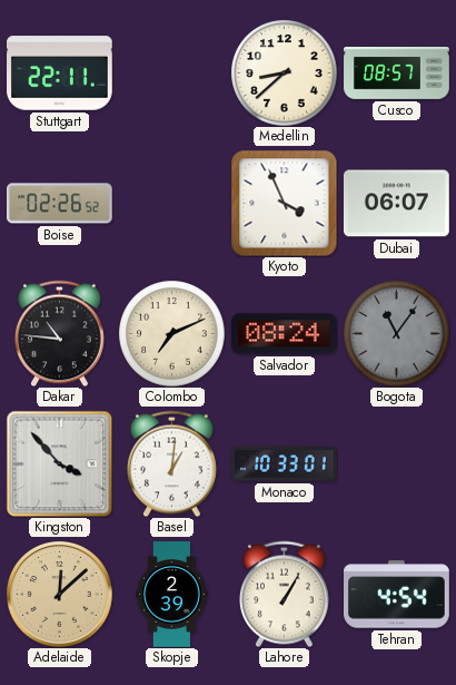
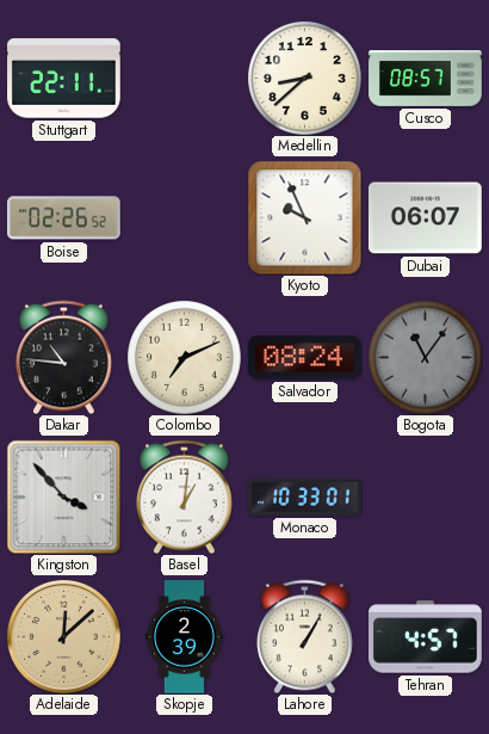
Kyoto: 3:56 -> 9:56 (304, 217)
Tehran: 4:54 -> 4:57 (426, 637)
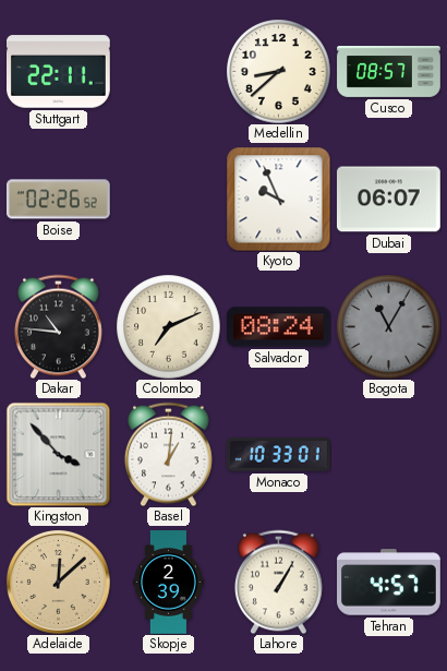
Bogota: 11:06 -> 11:05 (388, 326)
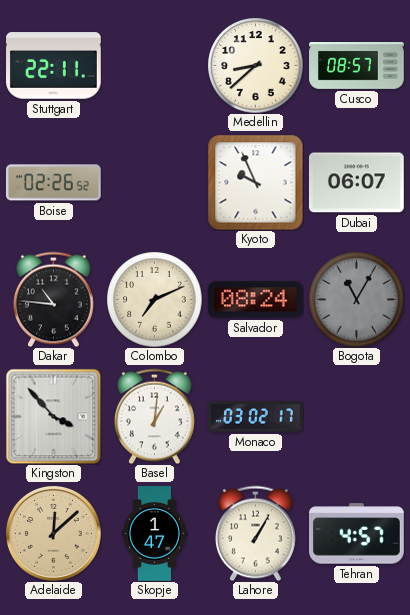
Monaco: 10:33 -> 03:02 (256, 417)
Skopje: 2:39 -> 1:47 (154, 534)
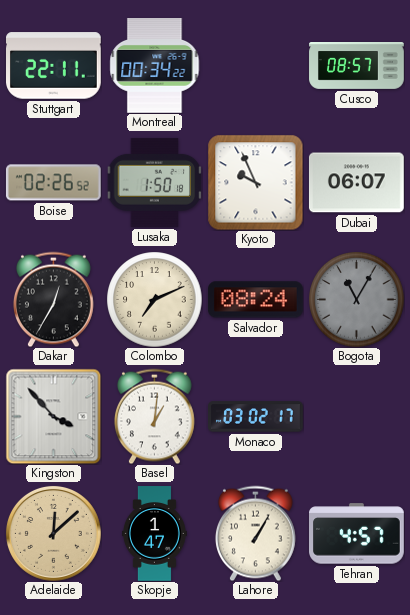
Montreal: none -> 00:34 (155, 66)
Medellin: 8:38 -> none (255, 65)
Lusaka: none -> 1:50 (154, 182)
Dakar: 10:46 -> 12:35 (53, 299)
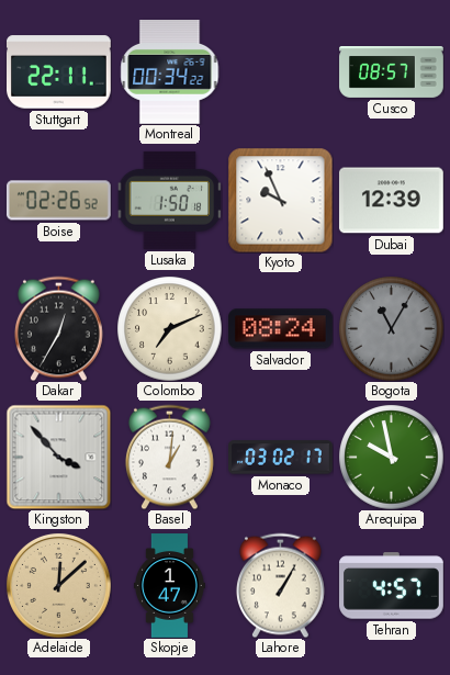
Dubai: 06:07 -> 12:39 (391, 201)
Arequipa: none -> 9:58 (391, 457)
